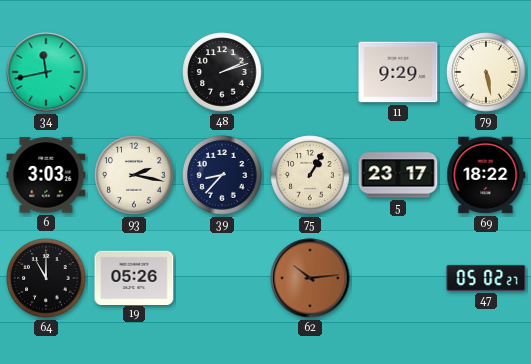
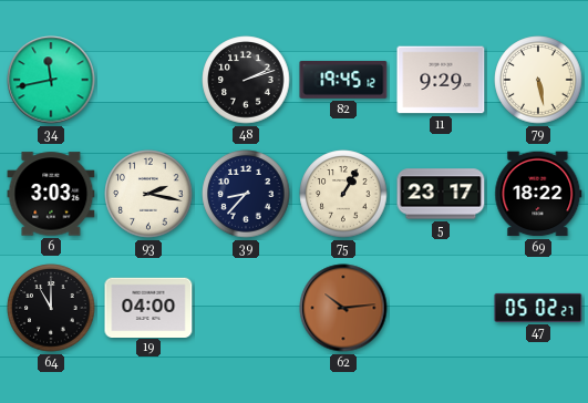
82: none -> 19:45 (343, 80)
19: 05:26 -> 04:00 (148, 307)
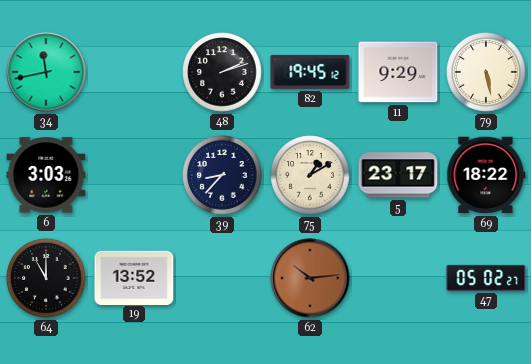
93: 2:17 -> none (148, 194)
75: 1:05 -> 1:10 (310, 175)
19: 04:00 -> 13:52 (134, 277)
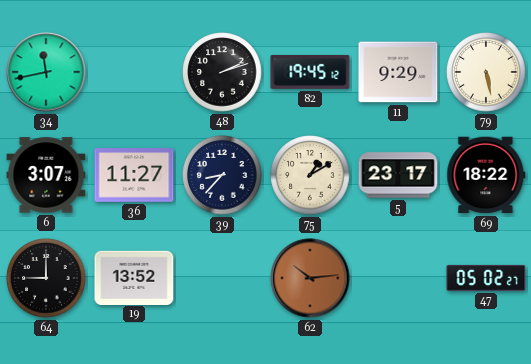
6: 3:03 -> 3:07 (46, 175)
36: none -> 11:27 (134, 175)
64: 11:00 -> 9:00 (46, 278)
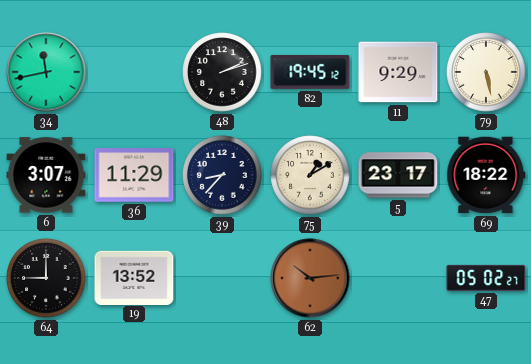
36: 11:27 -> 11:29 (134, 175)
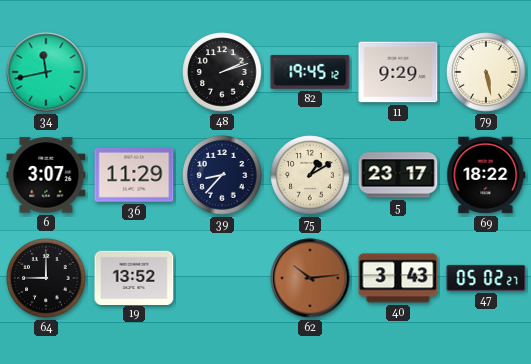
40: none -> 3:43 (398, 278)
